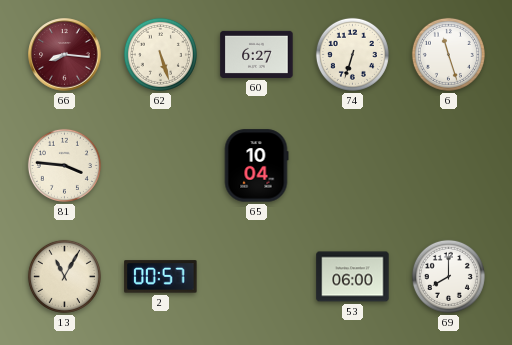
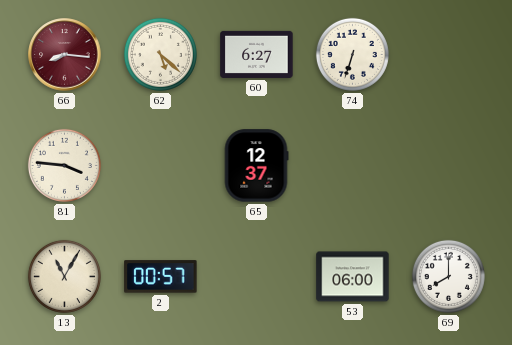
62: 5:27 -> 5:22 (160, 54)
6: 11:27 -> none (448, 54)
65: 10:04 -> 12:37 (256, 166)
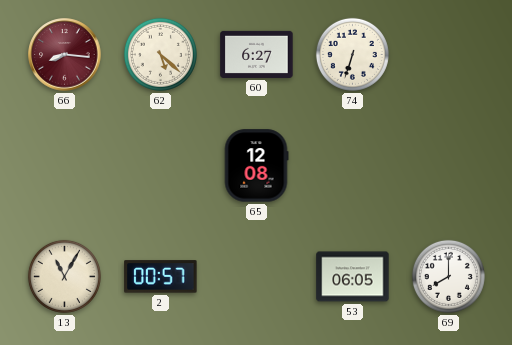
81: 3:46 -> none (64, 165)
65: 12:37 -> 12:08 (256, 166)
53: 06:00 -> 06:05 (353, 277)
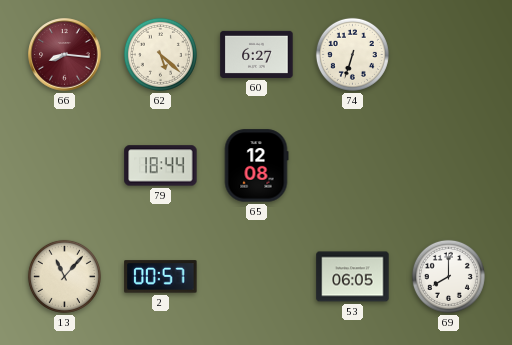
79: none -> 18:44 (161, 166)
13: 11:05 -> 11:07 (64, 276)
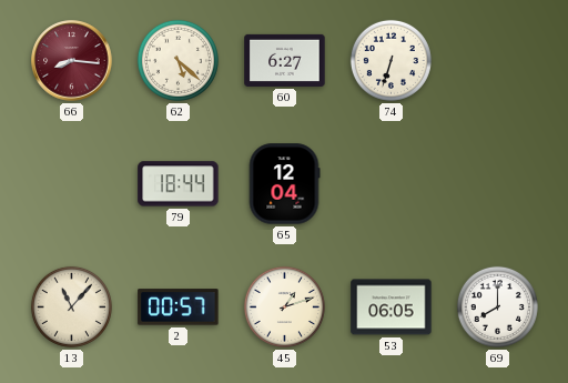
65: 12:08 -> 12:04 (284, 184)
45: none -> 1:12 (284, 306)
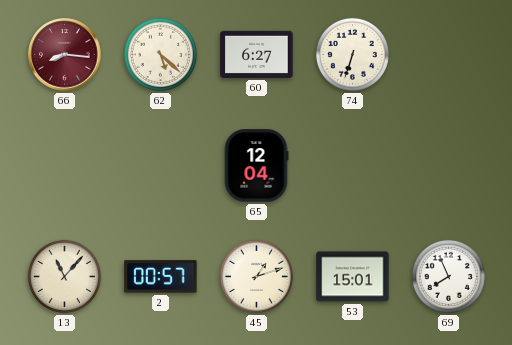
79: 18:44 -> none (179, 184)
53: 06:05 -> 15:01 (353, 277)
69: 8:00 -> 7:56 (448, 276)
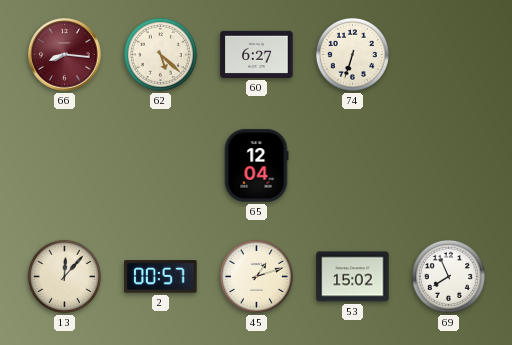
13: 11:07 -> 12:07 (64, 276)
53: 15:01 -> 15:02 (353, 277)
